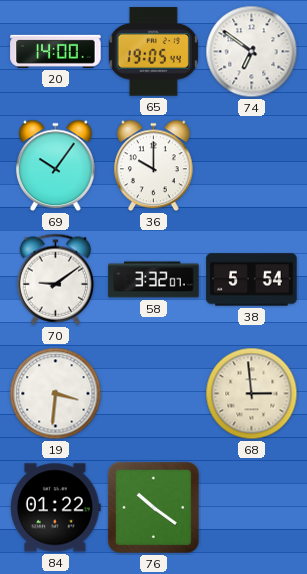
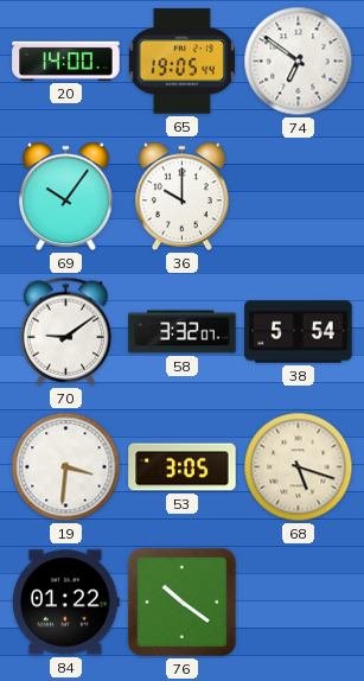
53: none -> 3:05 (183, 467)
68: 2:59 -> 5:18 (299, 467)
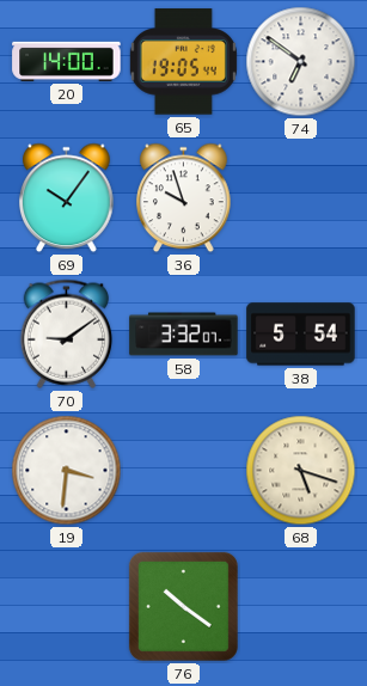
36: 10:00 -> 9:57 (184, 198)
53: 3:05 -> none (183, 467)
84: 01:22 -> none (66, 603)
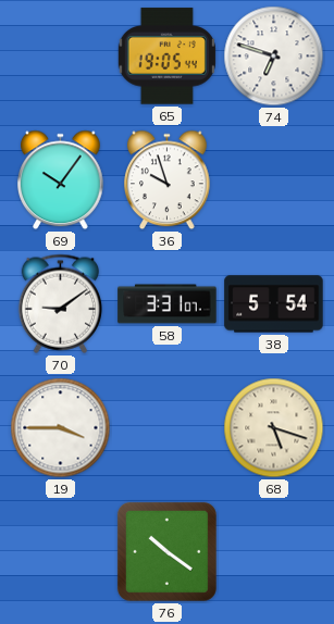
20: 14:00 -> none (67, 61)
74: 6:51 -> 6:48 (274, 57)
58: 3:32 -> 3:31 (168, 304)
19: 3:31 -> 3:45 (61, 428)
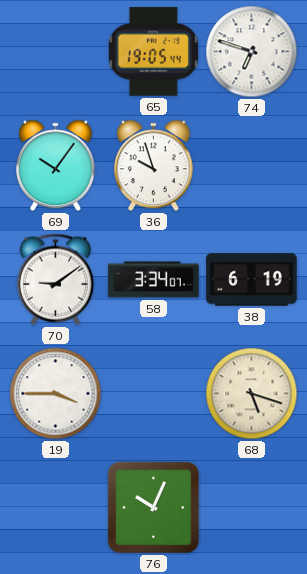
58: 3:31 -> 3:34 (154, 280)
38: 5:54 -> 6:19 (252, 280)
76: 10:21 -> 10:04 (153, 507)
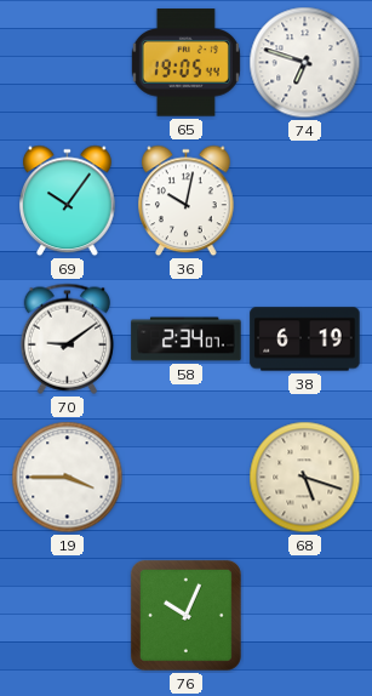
36: 9:57 -> 10:02 (187, 201)
58: 3:34 -> 2:34 (187, 340)
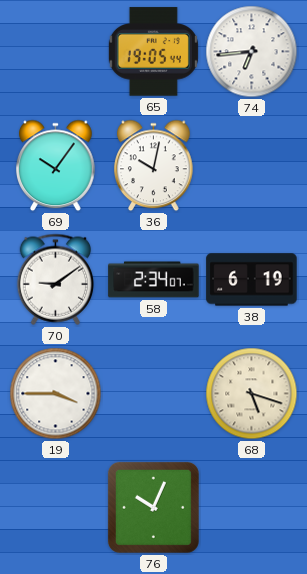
74: 6:48 -> 6:44 (252, 52)
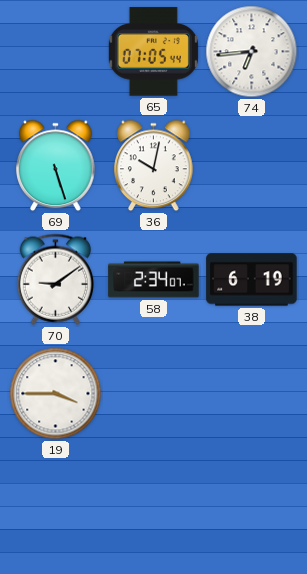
65: 19:05 -> 07:05 (153, 52)
69: 10:06 -> 5:27 (56, 166)
68: 5:18 -> none (252, 394)
76: 10:04 -> none (153, 507)
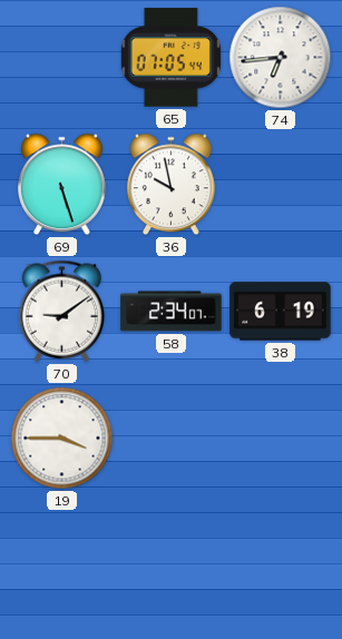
36: 10:02 -> 9:58 (172, 185)
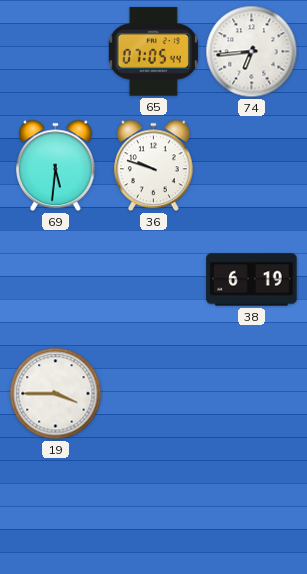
69: 5:27 -> 5:31 (56, 166)
36: 9:58 -> 9:48 (154, 166)
70: 9:09 -> none (62, 311)
58: 2:34 -> none (172, 312)
